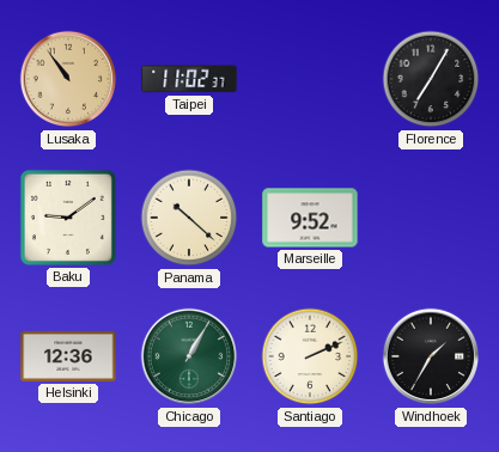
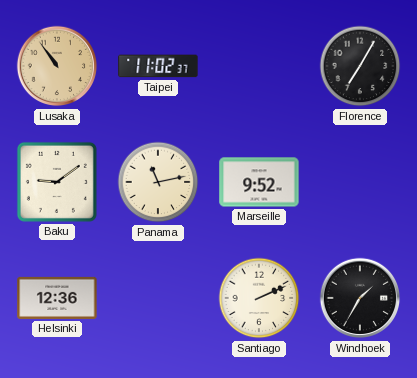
Panama: 10:22 -> 11:13 (158, 182)
Chicago: 1:05 -> none (189, 356)
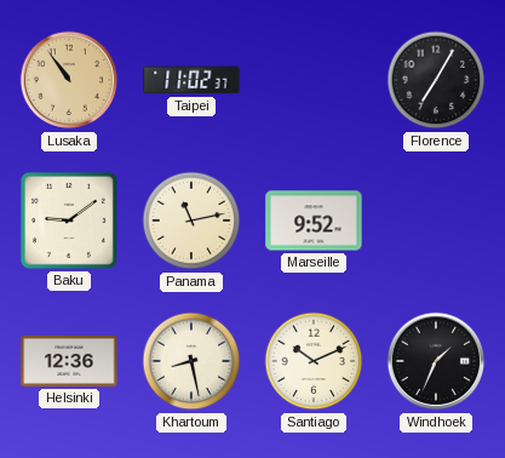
Khartoum: none -> 8:28 (191, 361)
Santiago: 2:11 -> 10:11 (314, 361)
Windhoek: 1:35 -> 1:34 (436, 361)
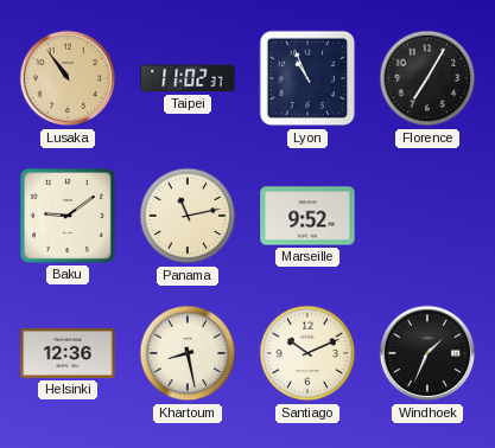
Lyon: none -> 10:56 (307, 78)
